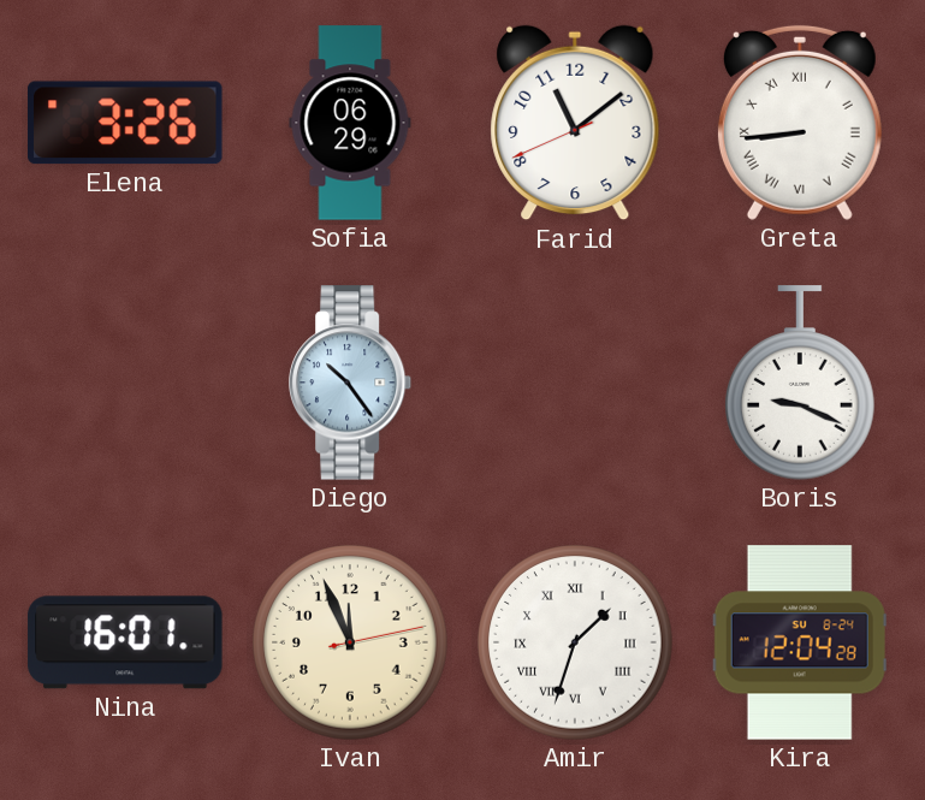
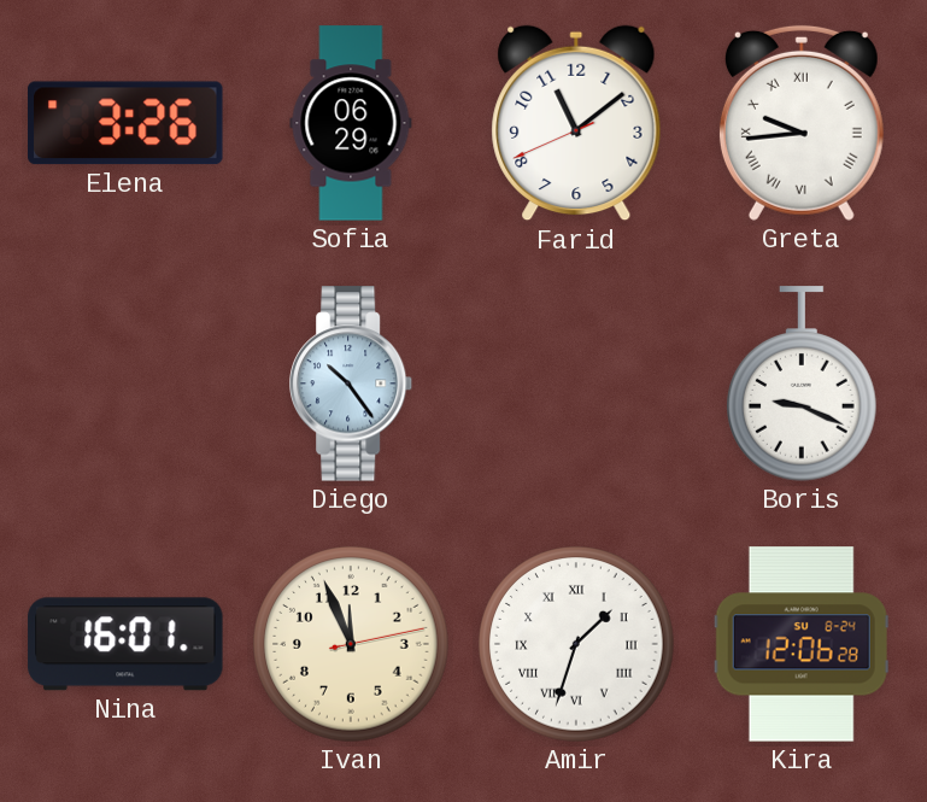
Greta: 8:44 -> 9:44 (802, 123)
Kira: 12:04 -> 12:06 (802, 644)
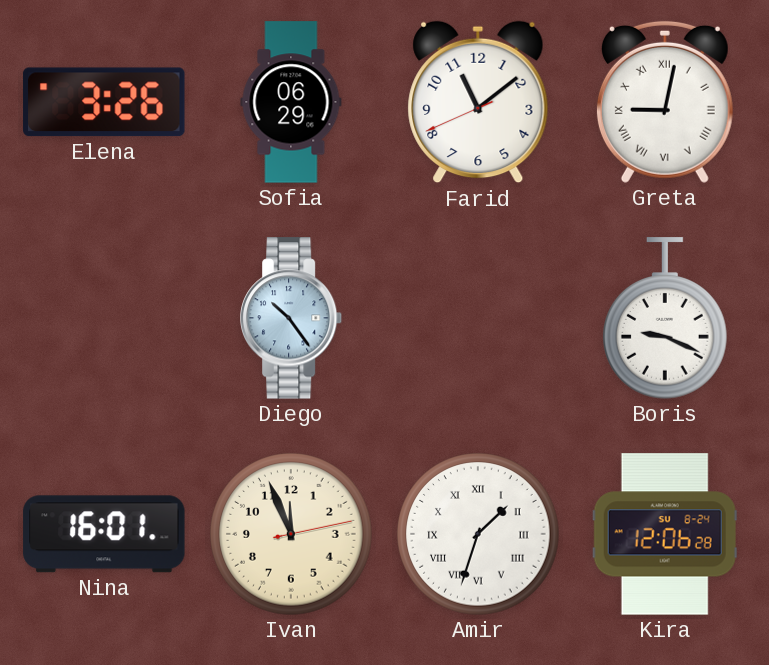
Greta: 9:44 -> 9:02 (665, 102)
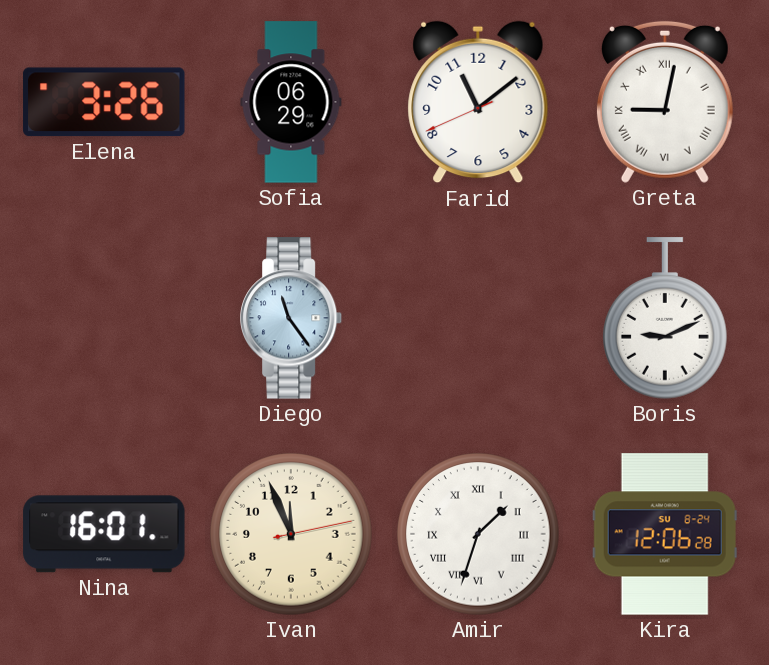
Diego: 10:24 -> 11:24 (291, 318)
Boris: 9:19 -> 9:11 (666, 318)
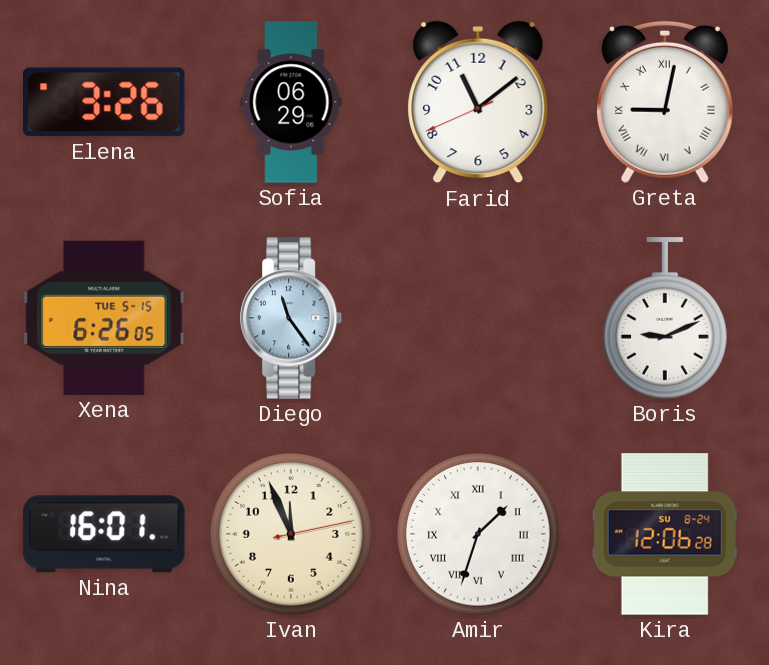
Xena: none -> 6:26 (104, 318)
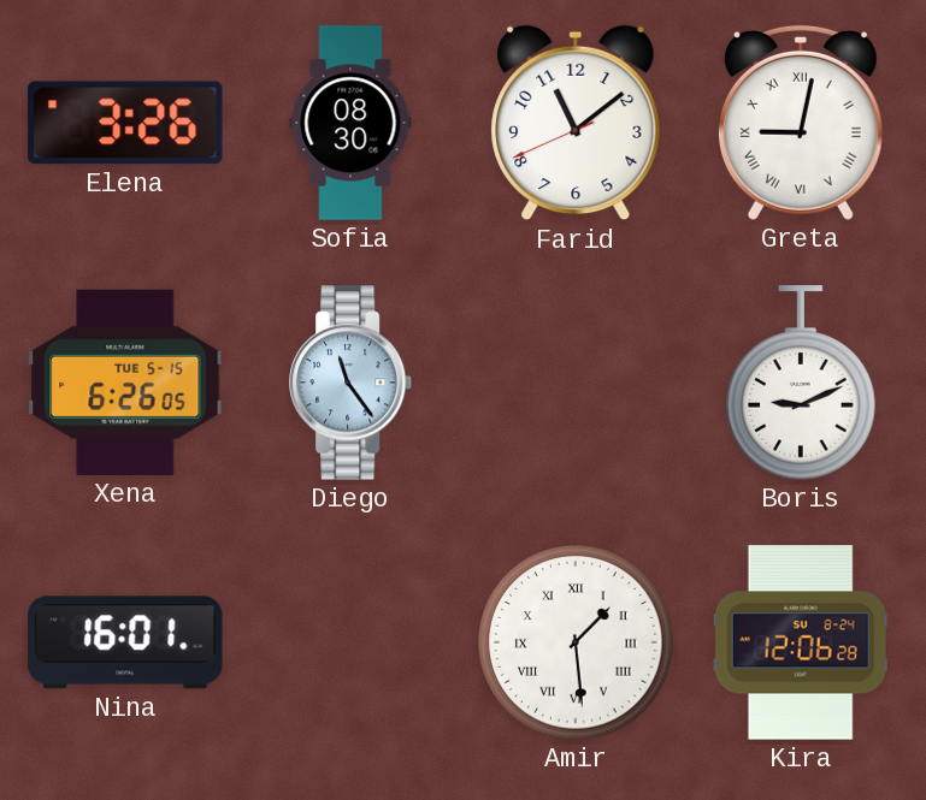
Sofia: 06:29 -> 08:30 (350, 123)
Ivan: 11:56 -> none (291, 534)
Amir: 1:33 -> 1:29 (576, 642)
